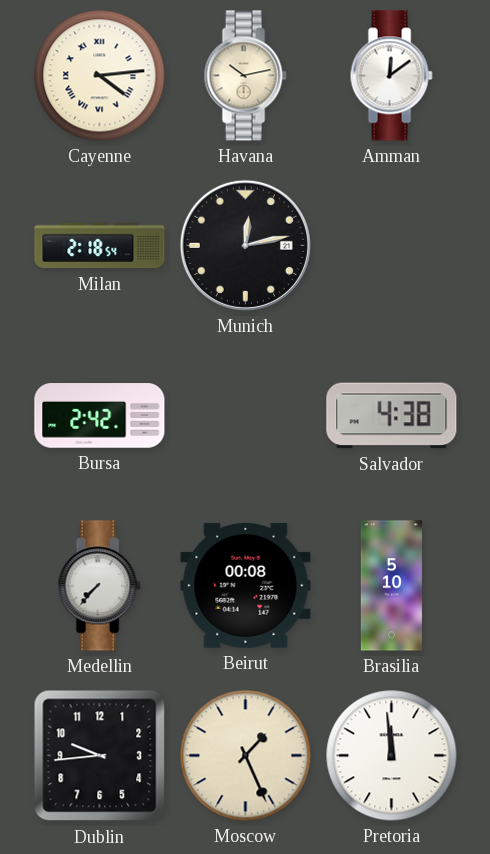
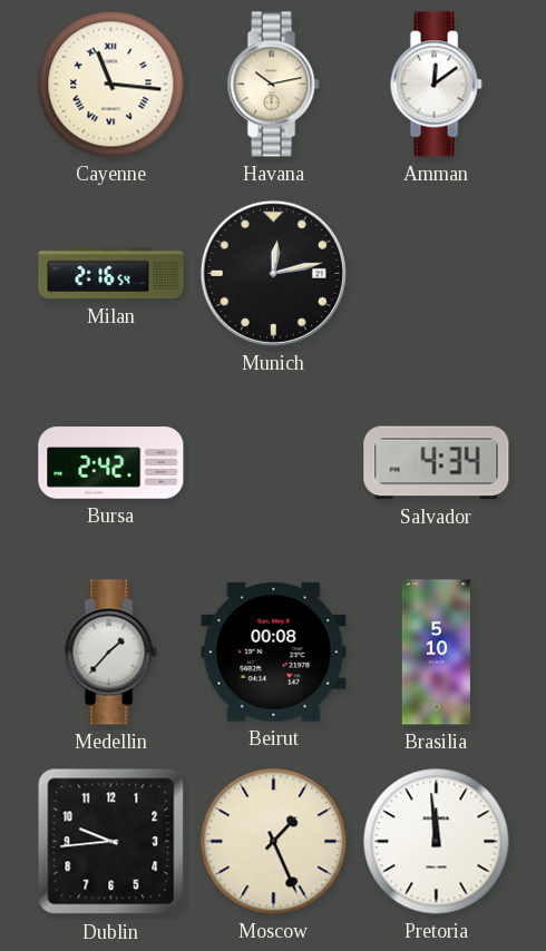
Cayenne: 4:14 -> 11:16 (111, 85)
Milan: 2:18 -> 2:16 (111, 274)
Salvador: 4:38 -> 4:34 (437, 463)
Medellin: 7:37 -> 1:37 (110, 653)
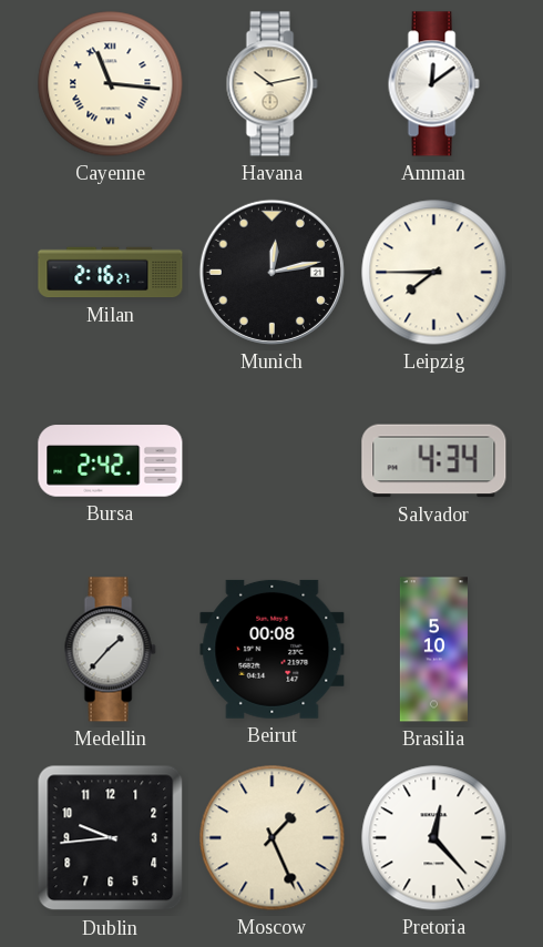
Milan: 2:16:54 -> 2:16:27 (111, 273)
Leipzig: none -> 7:45 (434, 273)
Pretoria: 11:59 -> 12:23 (434, 838)
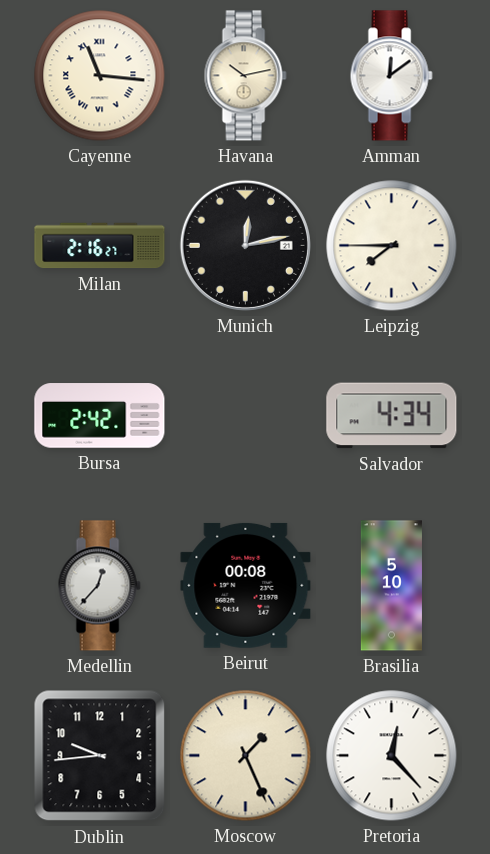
Medellin: 1:37 -> 12:37 (99, 586)
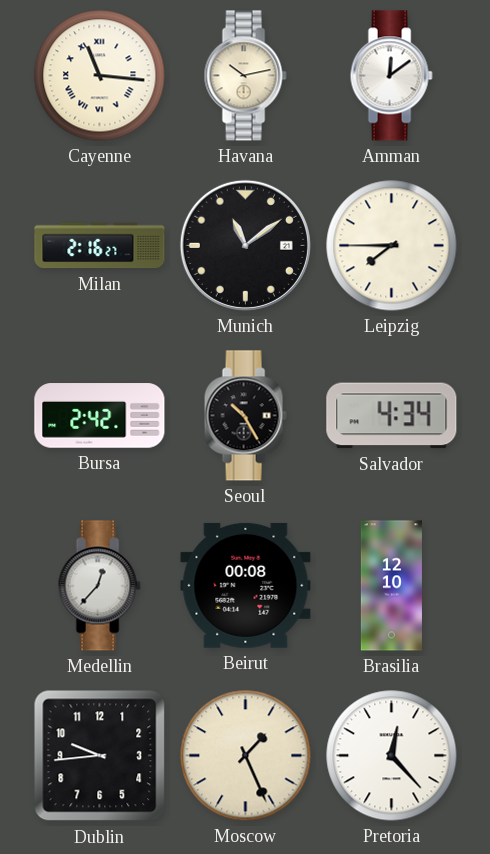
Munich: 12:13 -> 11:09 (245, 245)
Seoul: none -> 10:25 (245, 416)
Brasilia: 5:10 -> 12:10 (391, 586)
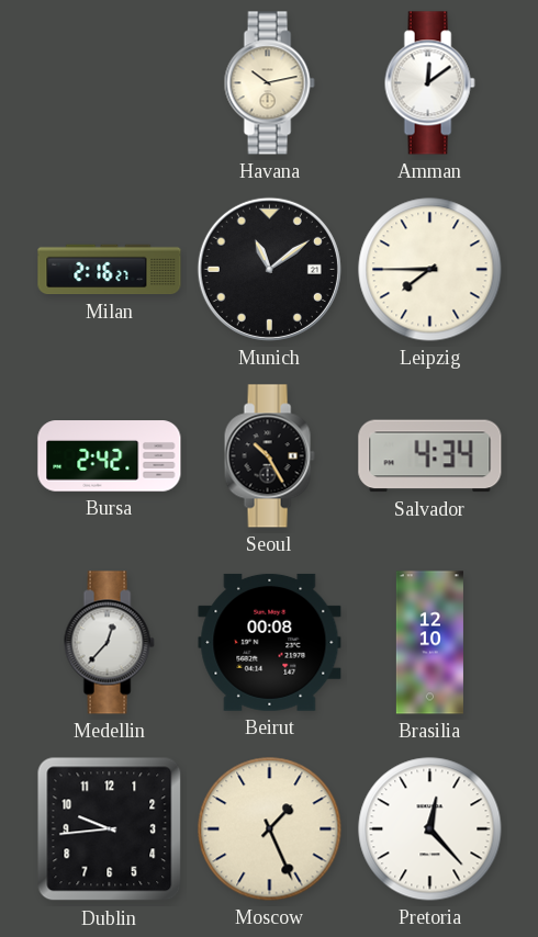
Cayenne: 11:16 -> none (100, 76)
